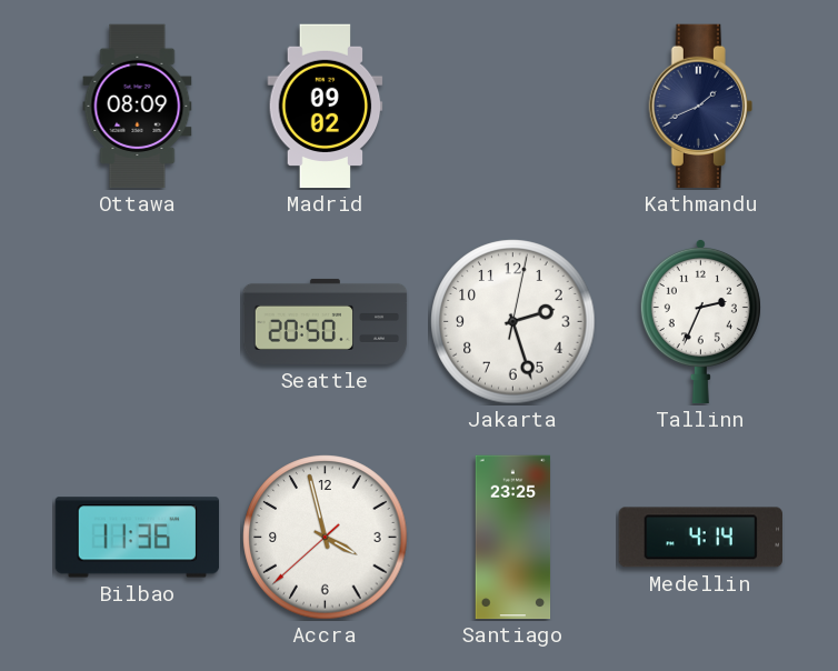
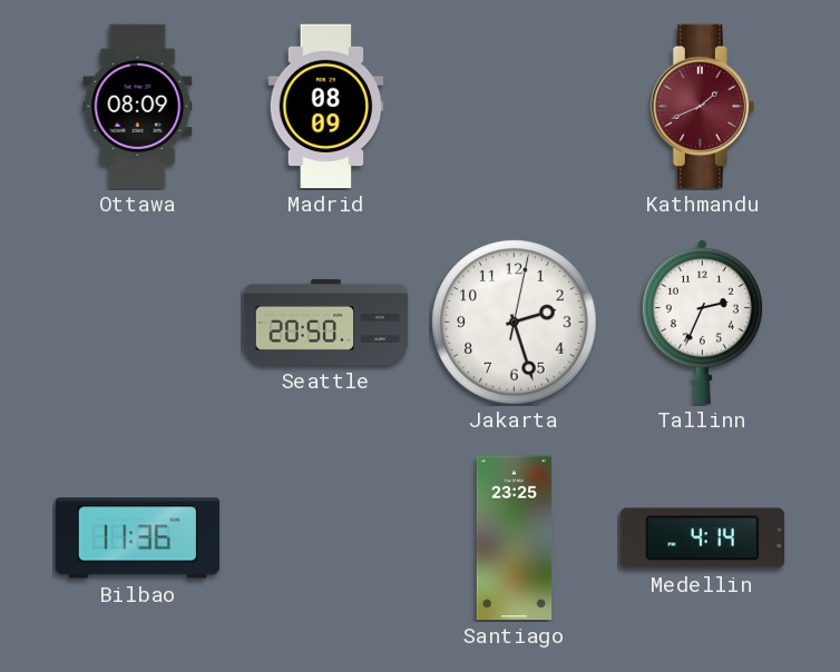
Madrid: 09:02 -> 08:09 (326, 107)
Kathmandu dial: navy -> burgundy (702, 107)
Accra: 3:57 -> none (326, 538)
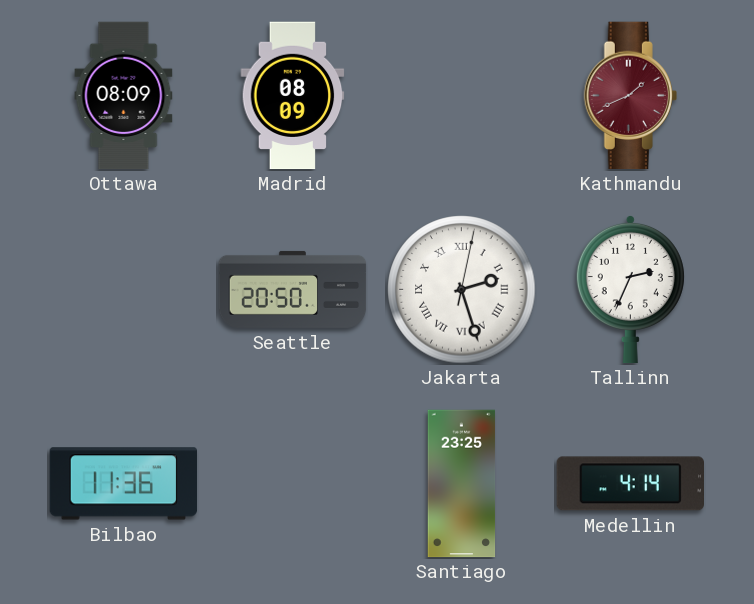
Jakarta numerals: Arabic -> Roman (462, 290)
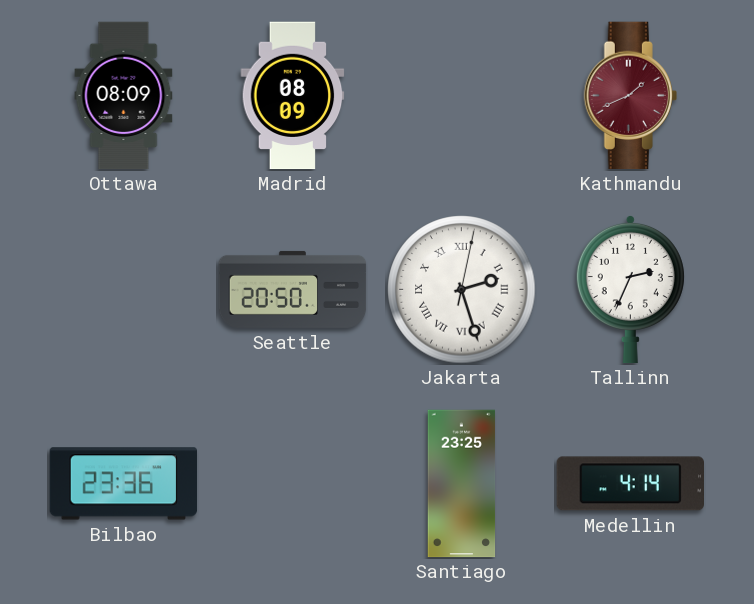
Bilbao: 11:36 -> 23:36 (124, 484)
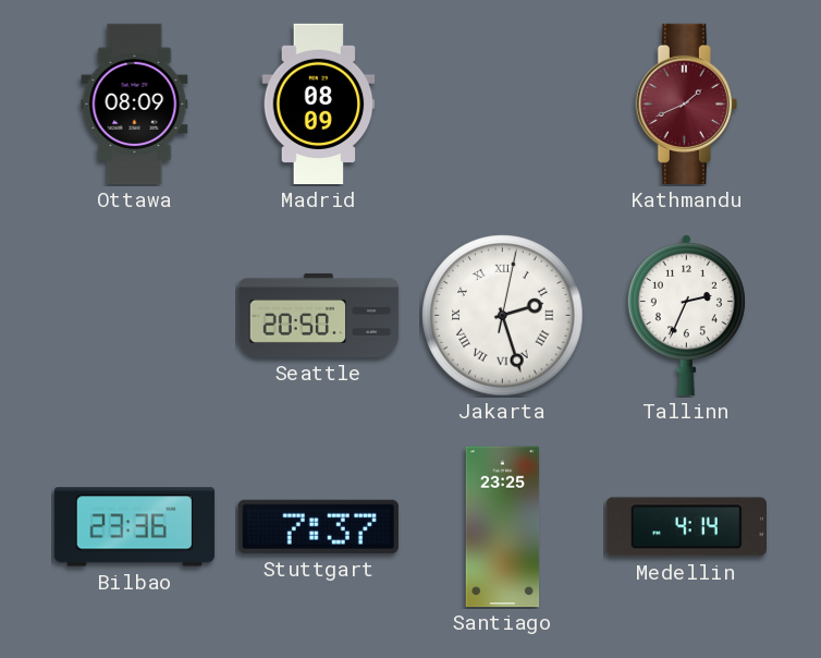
Stuttgart: none -> 7:37 (318, 526)
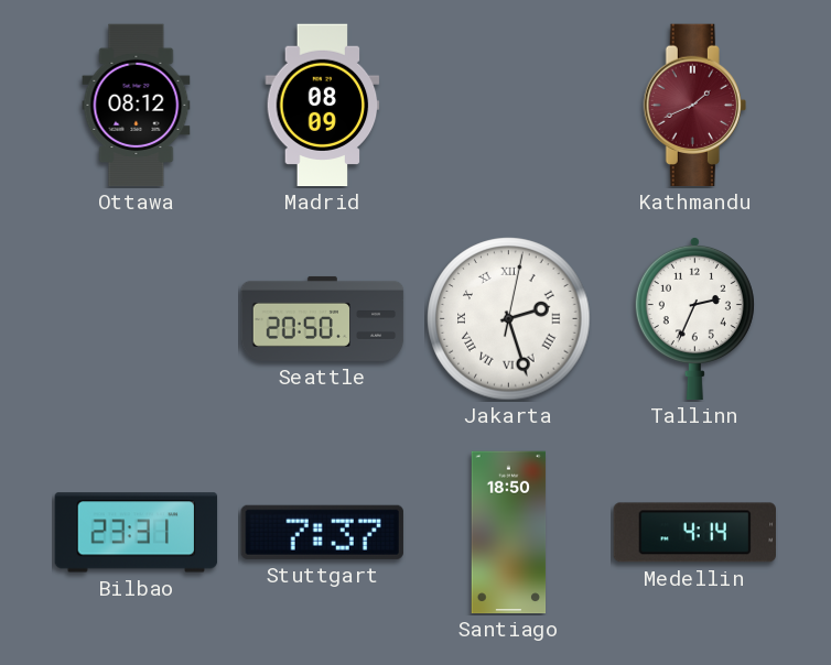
Ottawa: 08:09 -> 08:12 (137, 106)
Bilbao: 23:36 -> 23:31 (137, 533)
Santiago: 23:25 -> 18:50 (509, 533)
